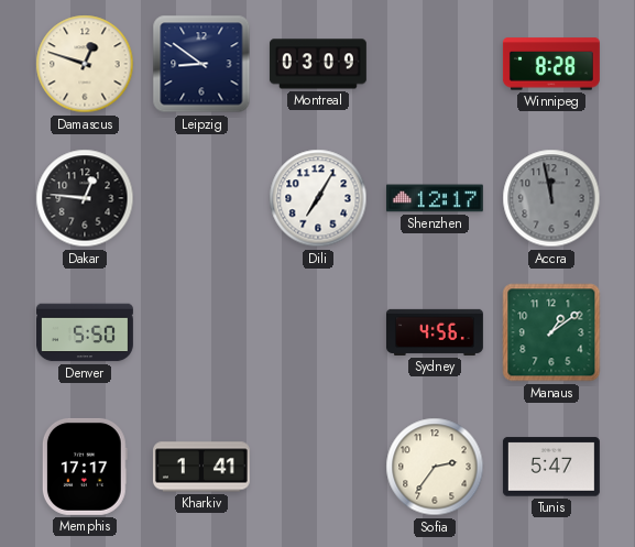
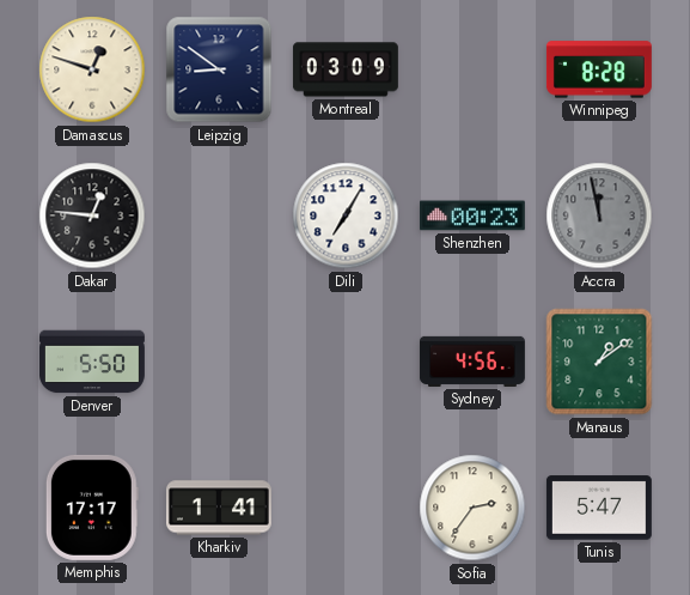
Shenzhen: 12:17 -> 00:23 (472, 215)
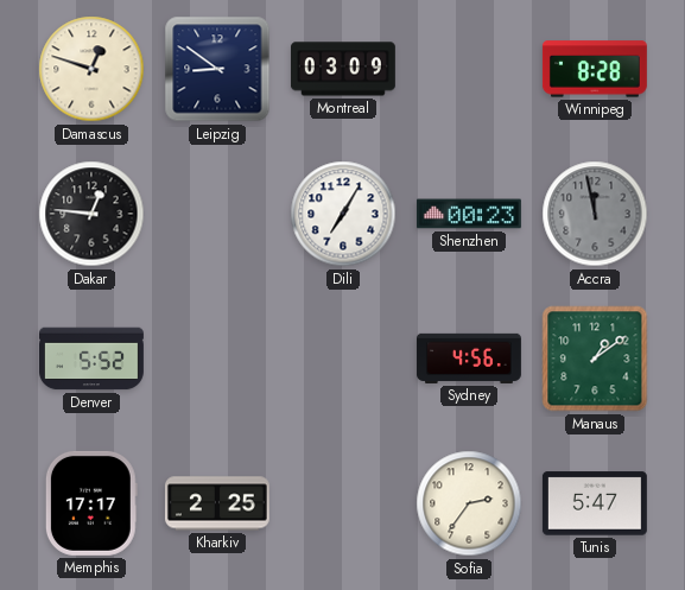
Denver: 5:50 -> 5:52 (91, 359)
Kharkiv: 1:41 -> 2:25 (217, 503)
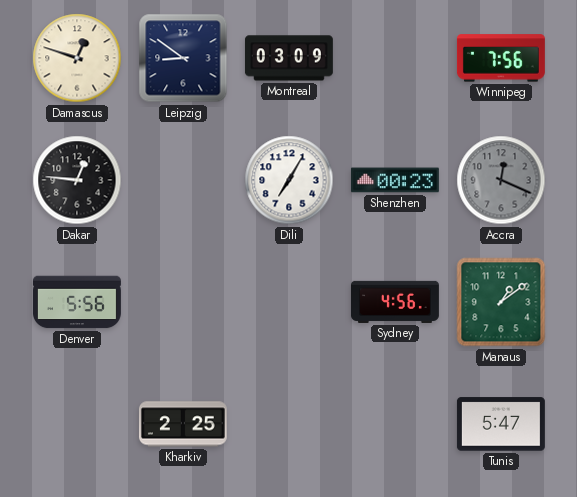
Winnipeg: 8:28 -> 7:56 (501, 58)
Accra: 11:58 -> 12:19 (501, 180)
Denver: 5:52 -> 5:56 (77, 302)
Memphis: 17:17 -> none (91, 503)
Sofia: 2:36 -> none (469, 503)
